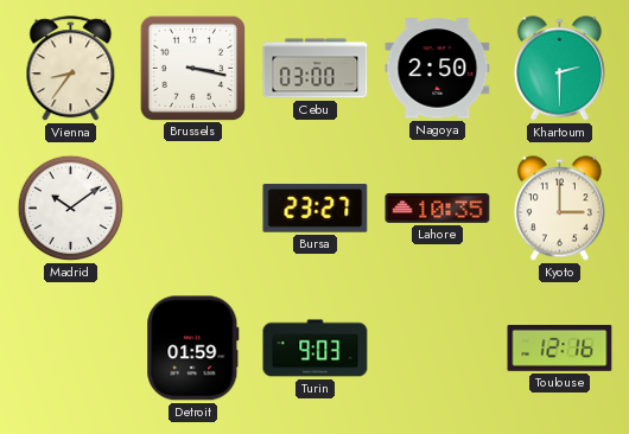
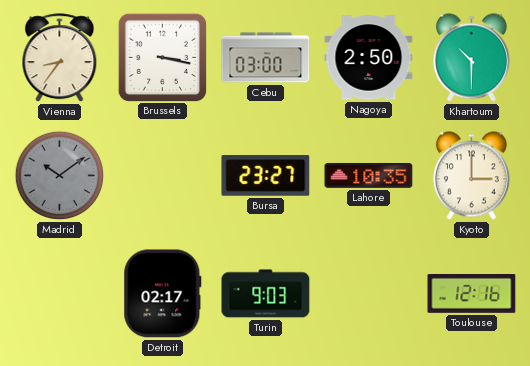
Khartoum: 2:30 -> 10:30 (471, 58)
Madrid dial: white -> grey (60, 176)
Detroit: 01:59 -> 02:17 (163, 294)
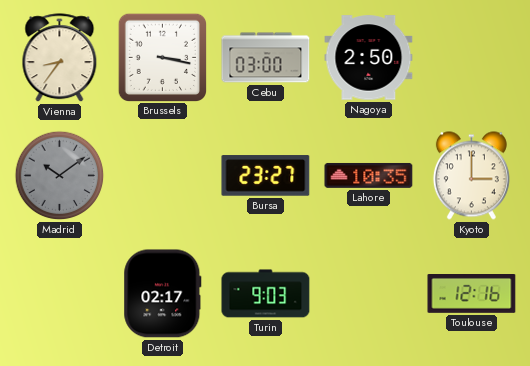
Khartoum: 10:30 -> none (471, 58)
